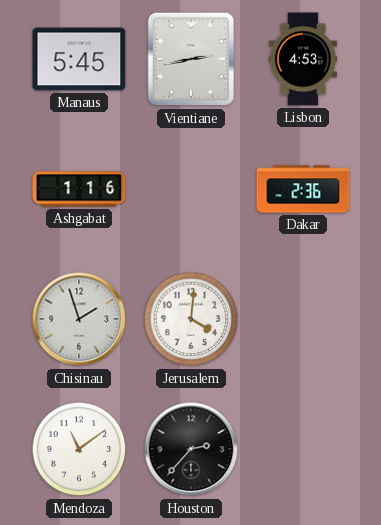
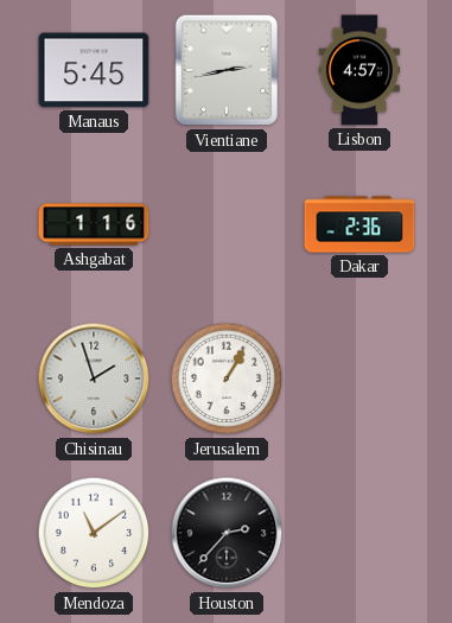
Lisbon: 4:53 -> 4:57 (359, 70)
Jerusalem: 4:01 -> 1:05 (227, 379)
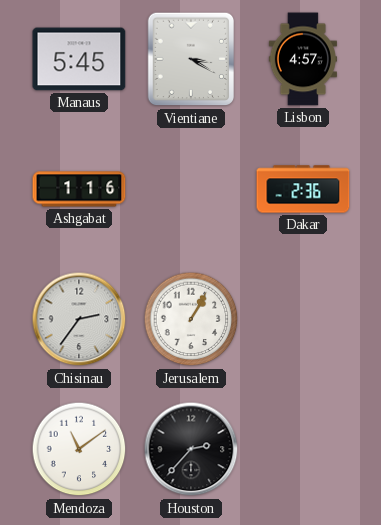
Vientiane: 2:43 -> 3:20 (190, 59)
Chisinau: 1:57 -> 2:36 (79, 319)
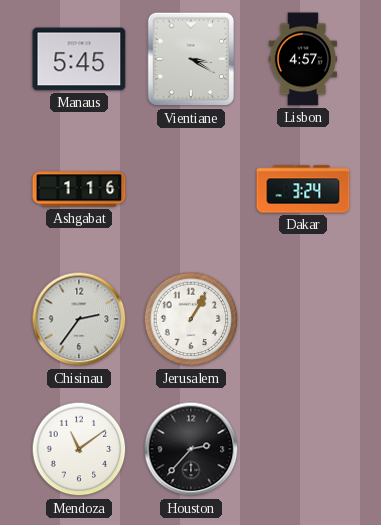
Dakar: 2:36 -> 3:24 (303, 189)
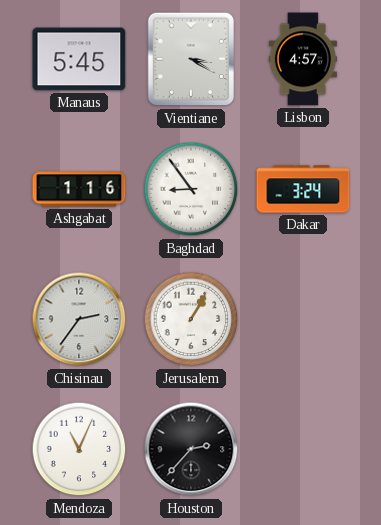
Baghdad: none -> 8:54 (191, 189)
Mendoza: 11:09 -> 11:04 (79, 449)
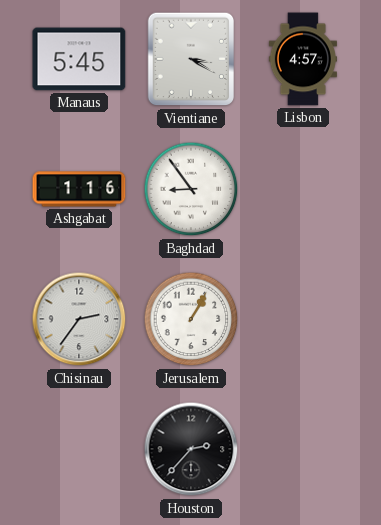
Dakar: 3:24 -> none (303, 189)
Mendoza: 11:04 -> none (79, 449)
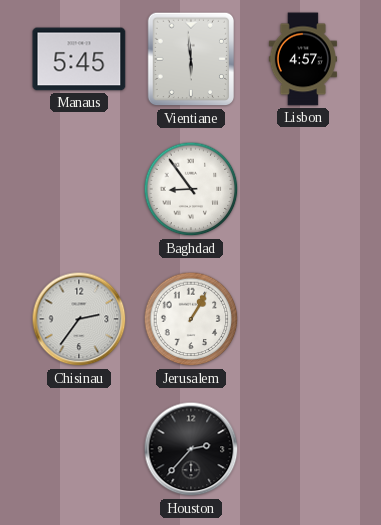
Vientiane: 3:20 -> 5:59 (190, 59)
Ashgabat: 1:16 -> none (79, 189)
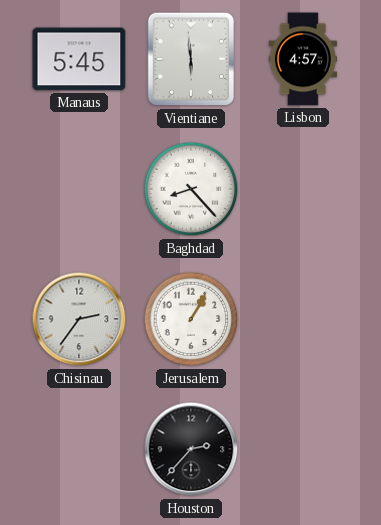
Baghdad: 8:54 -> 8:23 (191, 189)
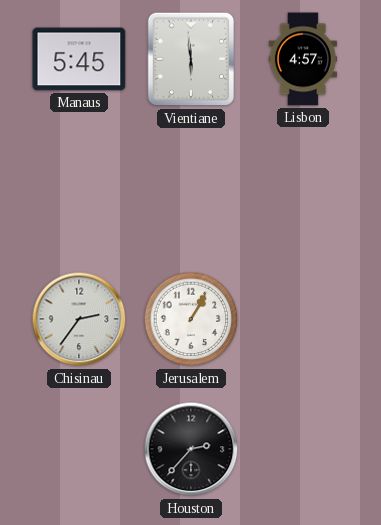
Baghdad: 8:23 -> none (191, 189)
